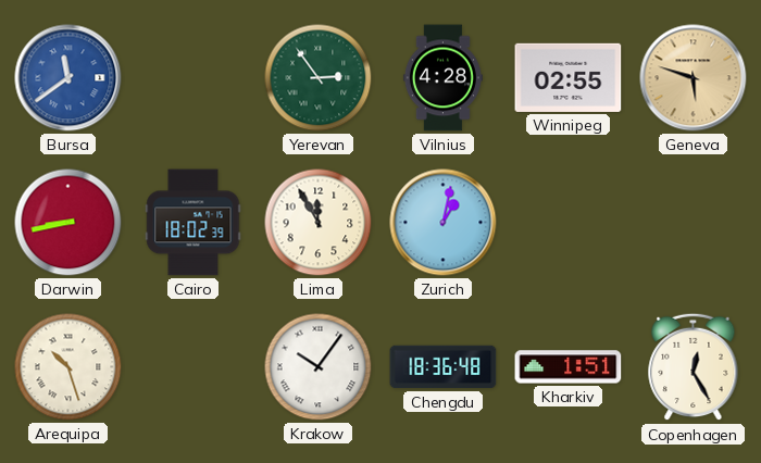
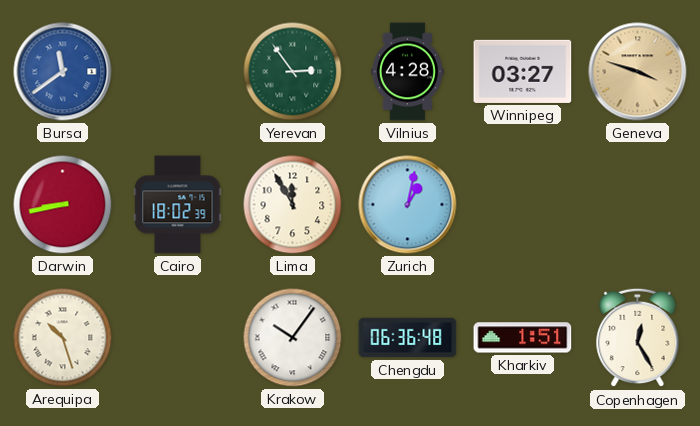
Winnipeg: 02:55 -> 03:27 (523, 71)
Geneva: 5:48 -> 3:48 (638, 72)
Chengdu: 18:36 -> 06:36 (408, 338)
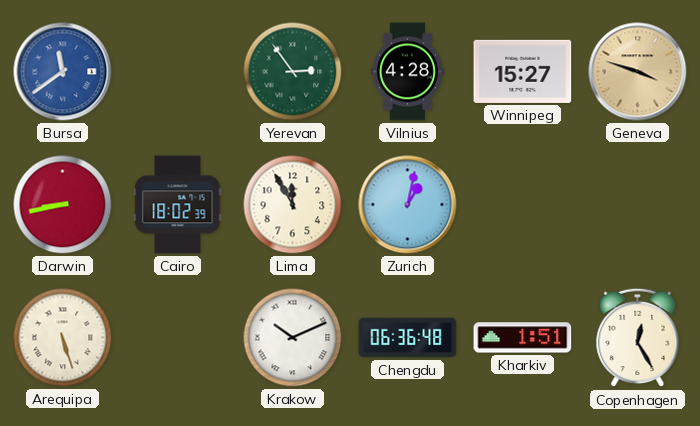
Winnipeg: 03:27 -> 15:27 (523, 71)
Arequipa: 10:27 -> 5:27 (63, 338)
Krakow: 10:06 -> 10:11 (293, 338)
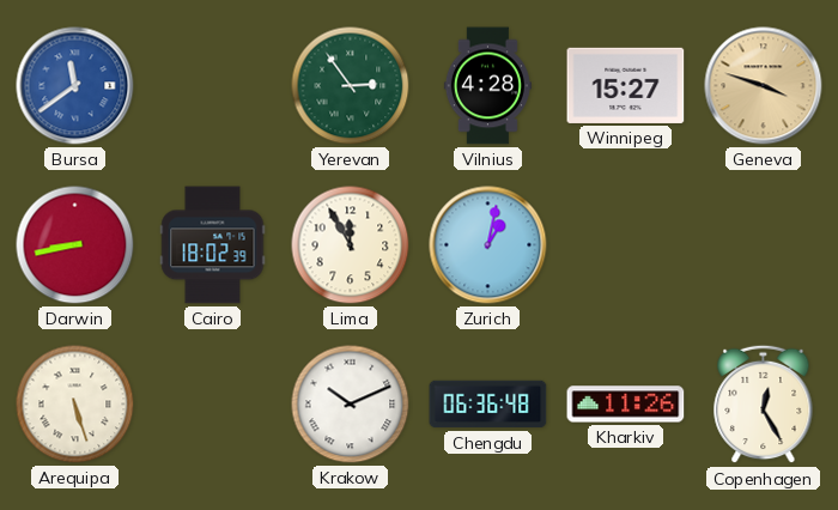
Kharkiv: 1:51 -> 11:26 (626, 405)
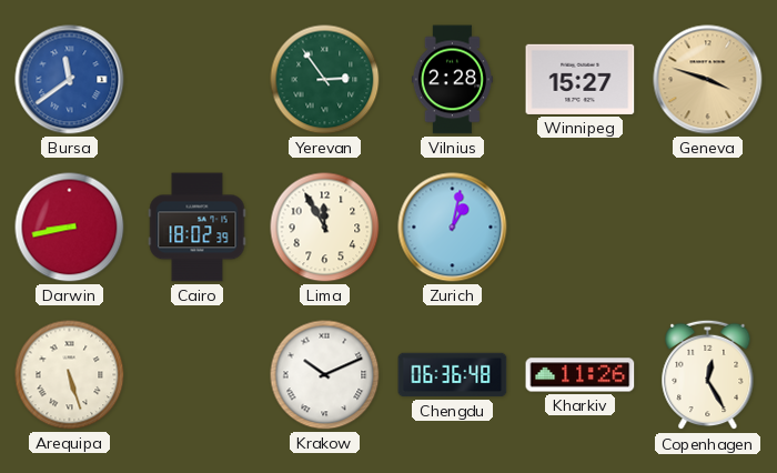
Vilnius: 4:28 -> 2:28 (452, 80)
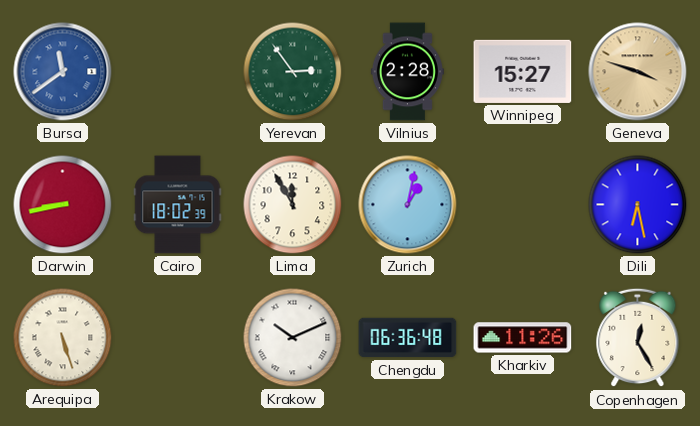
Dili: none -> 6:28 (638, 205)
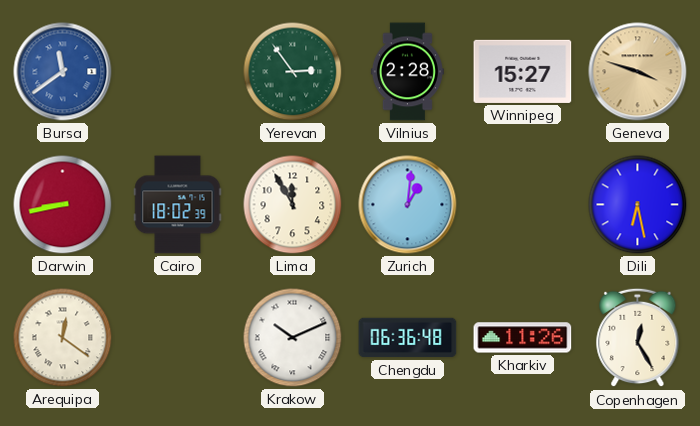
Zurich: 1:02 -> 1:01 (408, 205)
Arequipa: 5:27 -> 12:21 (63, 338)
